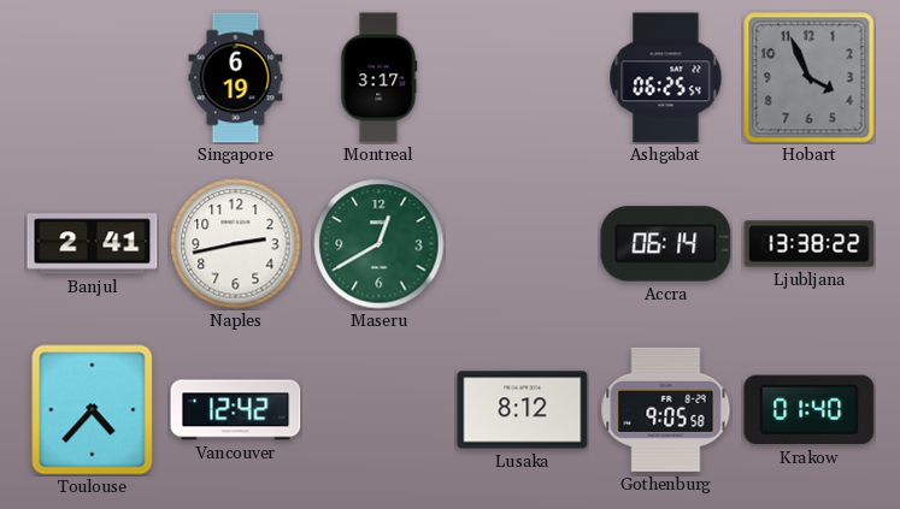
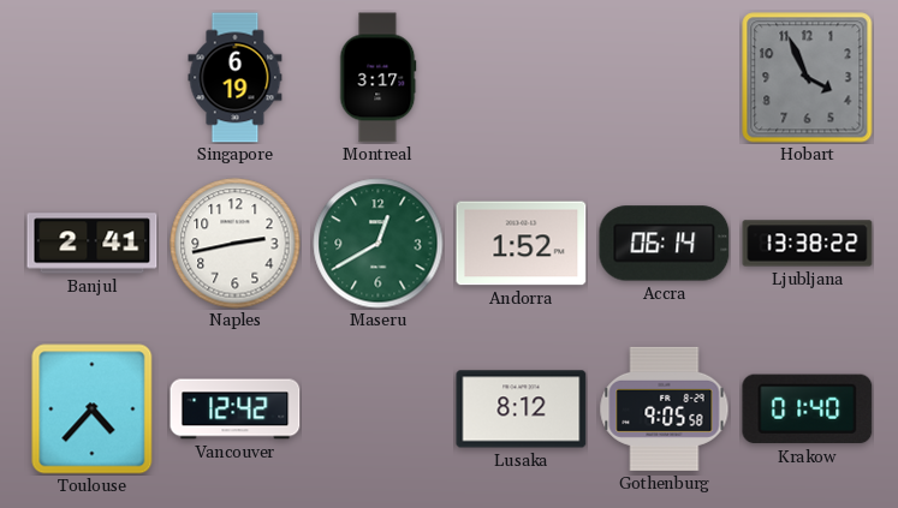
Ashgabat: 06:25 -> none (666, 78)
Andorra: none -> 1:52 (522, 244)
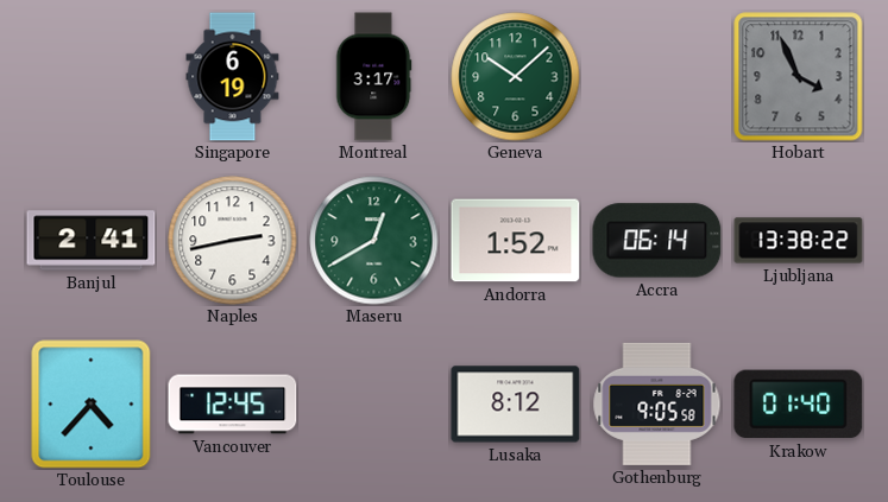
Geneva: none -> 10:08 (516, 77)
Vancouver: 12:42 -> 12:45 (233, 405)
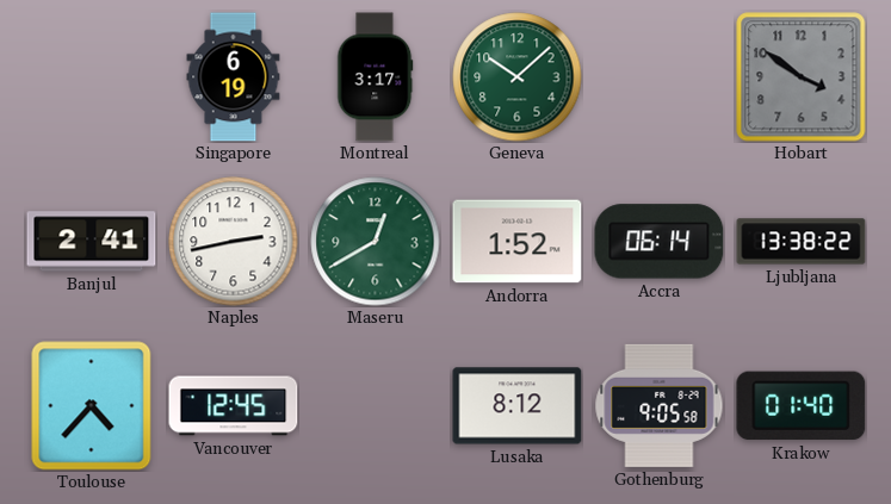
Hobart: 3:56 -> 3:51 (802, 77)
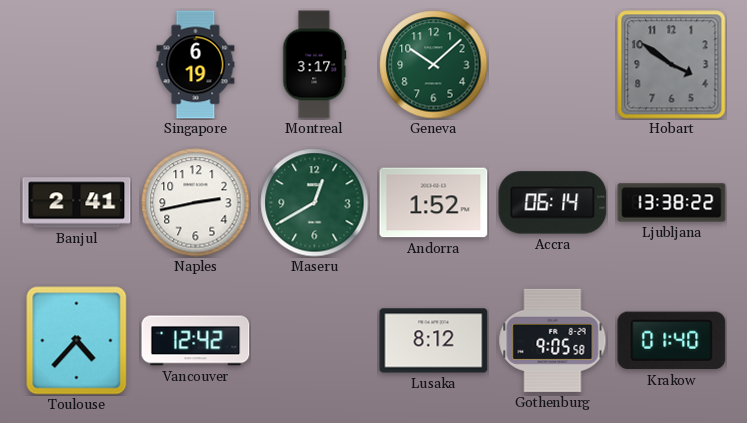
Vancouver: 12:45 -> 12:42 (196, 341)
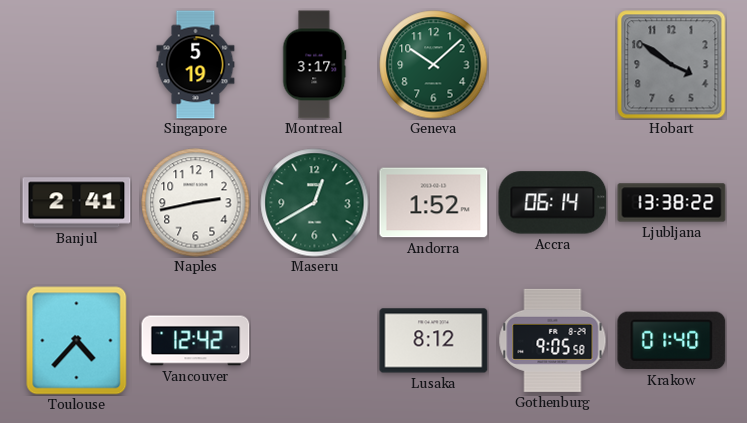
Singapore: 6:19 -> 5:19 (196, 65)
